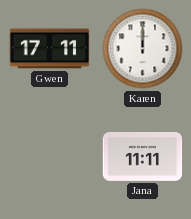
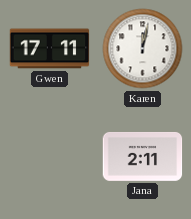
Karen: 12:00 -> 12:02 (143, 49)
Jana: 11:11 -> 2:11 (143, 156)
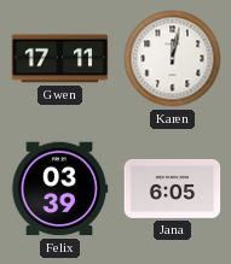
Felix: none -> 03:39 (59, 189)
Jana: 2:11 -> 6:05 (173, 188)
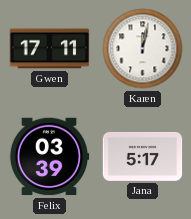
Jana: 6:05 -> 5:17 (143, 156)
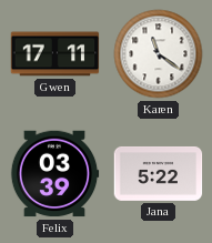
Karen: 12:02 -> 11:21 (159, 54)
Jana: 5:17 -> 5:22 (159, 173)
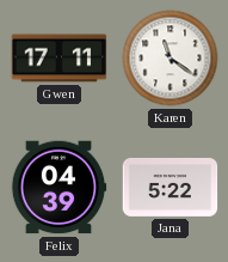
Felix: 03:39 -> 04:39 (58, 188)
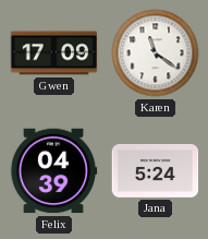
Gwen: 17:11 -> 17:09 (54, 53)
Jana: 5:22 -> 5:24 (156, 170)
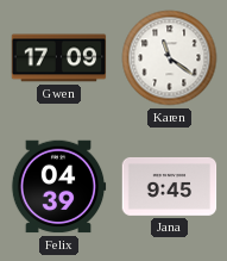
Jana: 5:24 -> 9:45 (170, 186)
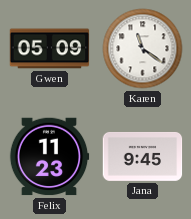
Gwen: 17:09 -> 05:09 (50, 49)
Felix: 04:39 -> 11:23 (49, 157)
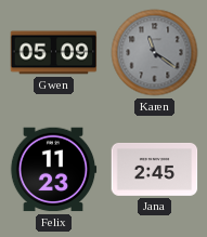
Karen dial: white -> grey (155, 53)
Jana: 9:45 -> 2:45 (155, 169)
